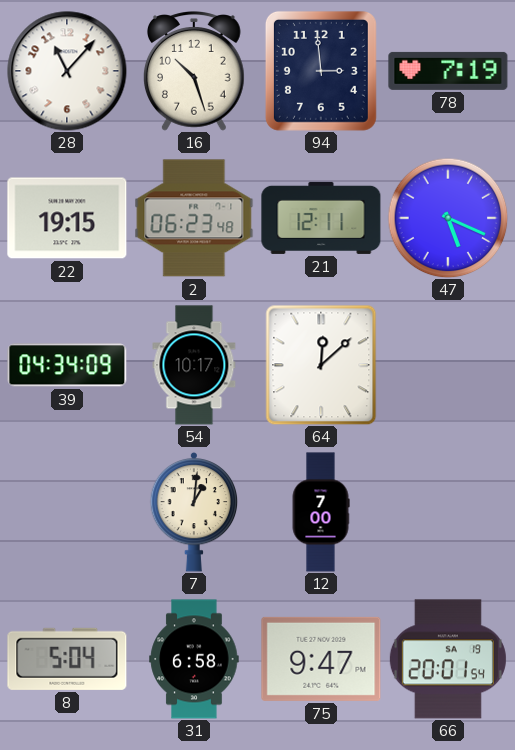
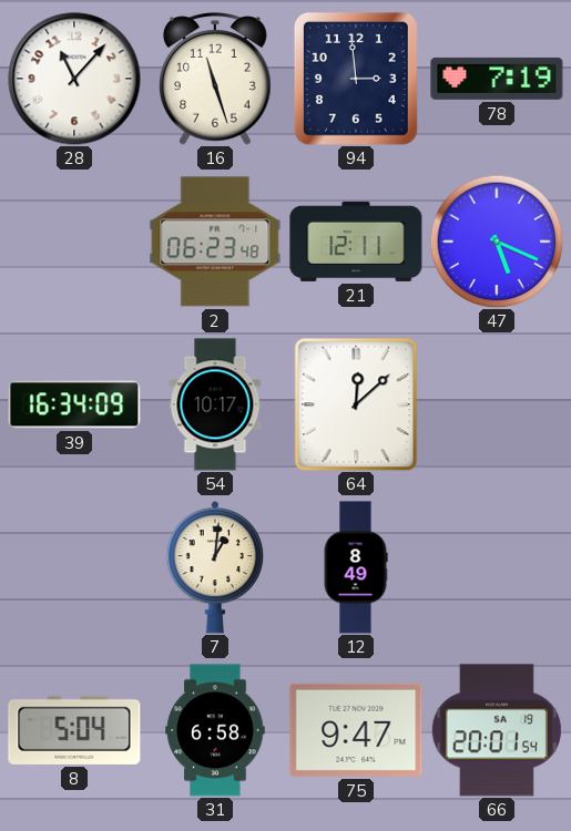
16: 10:27 -> 11:27 (216, 79)
22: 19:15 -> none (67, 218)
39: 04:34 -> 16:34 (74, 404)
12: 7:00 -> 8:49 (356, 567)
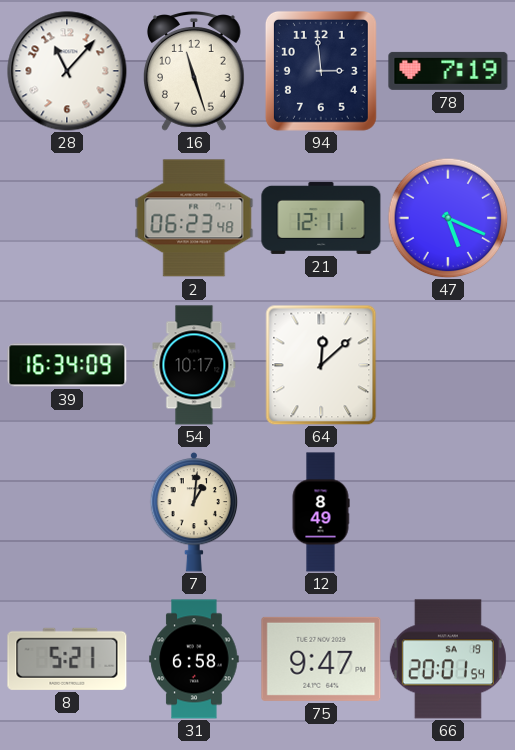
8: 5:04 -> 5:21 (67, 659)
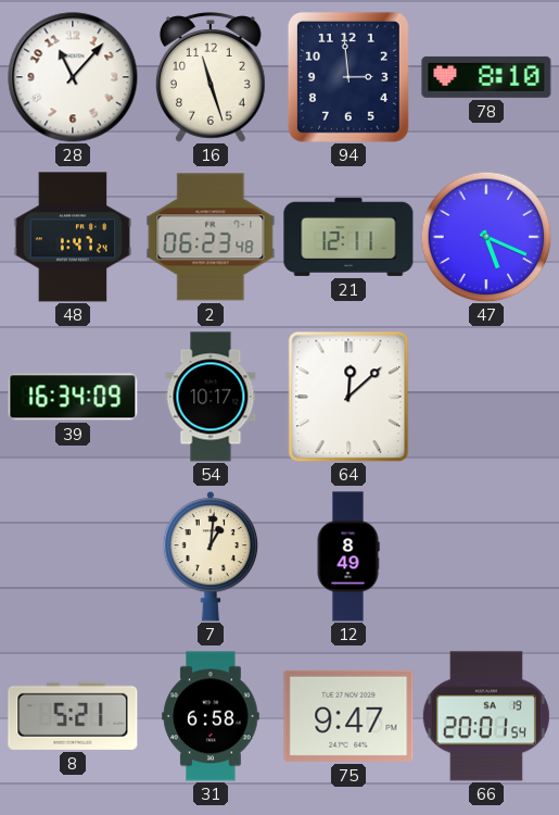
78: 7:19 -> 8:10 (486, 77)
48: none -> 1:47 (73, 237)
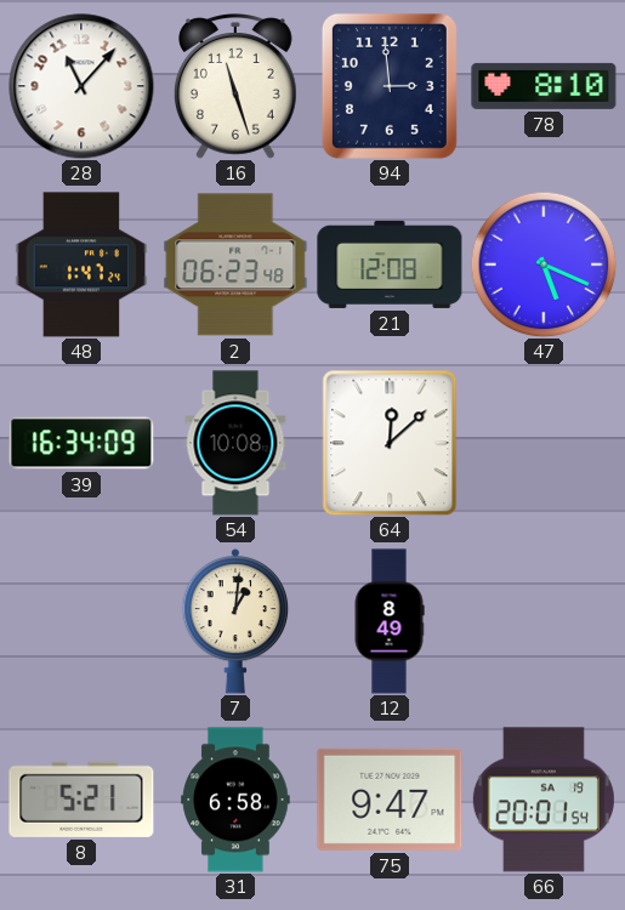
21: 12:11 -> 12:08 (390, 265)
54: 10:17 -> 10:08 (235, 443)
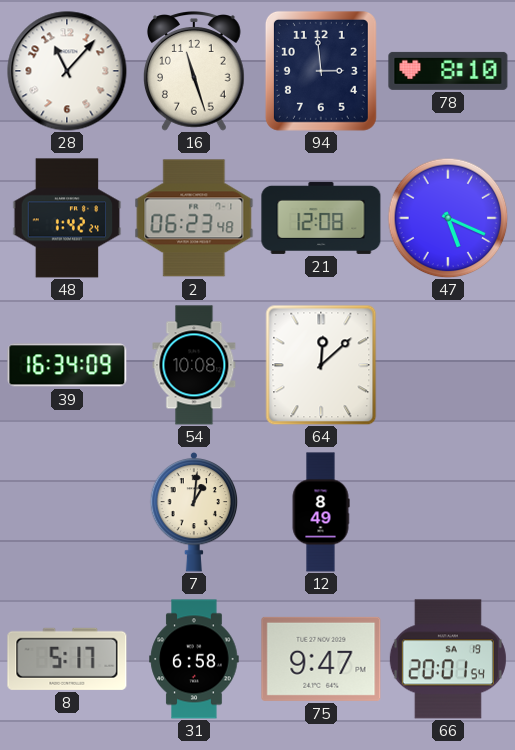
48: 1:47 -> 1:42 (67, 218)
8: 5:21 -> 5:17 (67, 659)
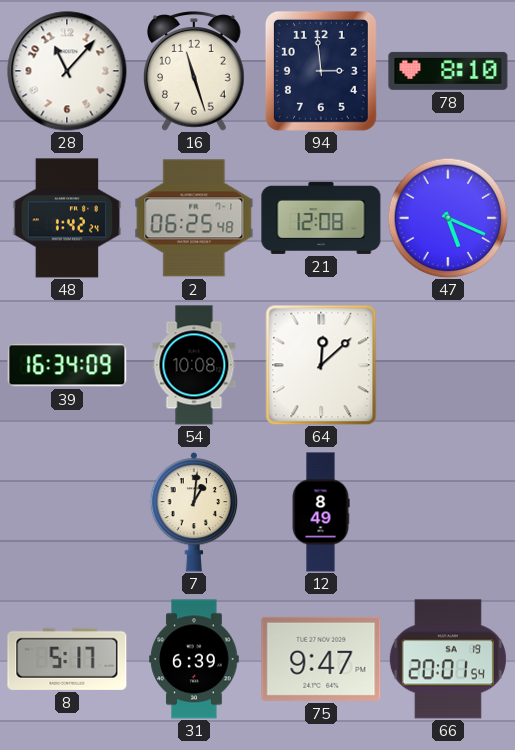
2: 06:23 -> 06:25 (194, 218)
31: 6:58 -> 6:39 (194, 659)
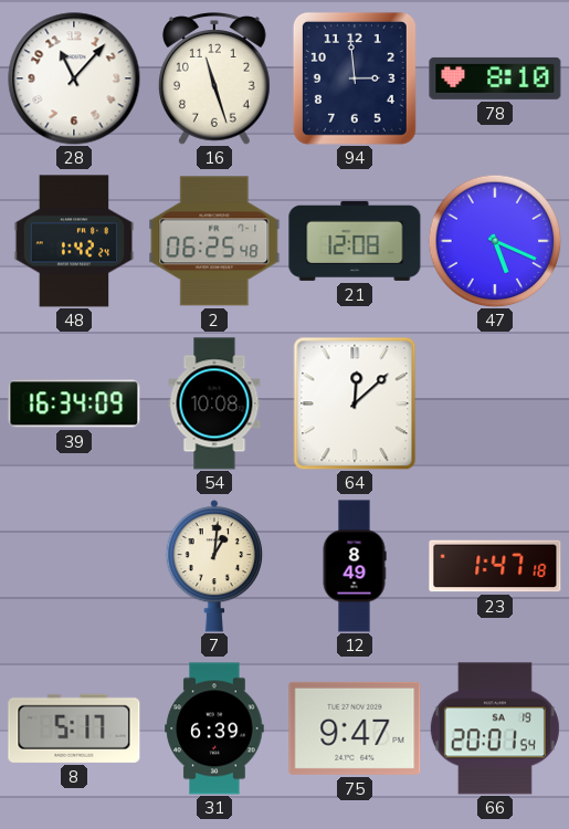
23: none -> 1:47 (495, 566)
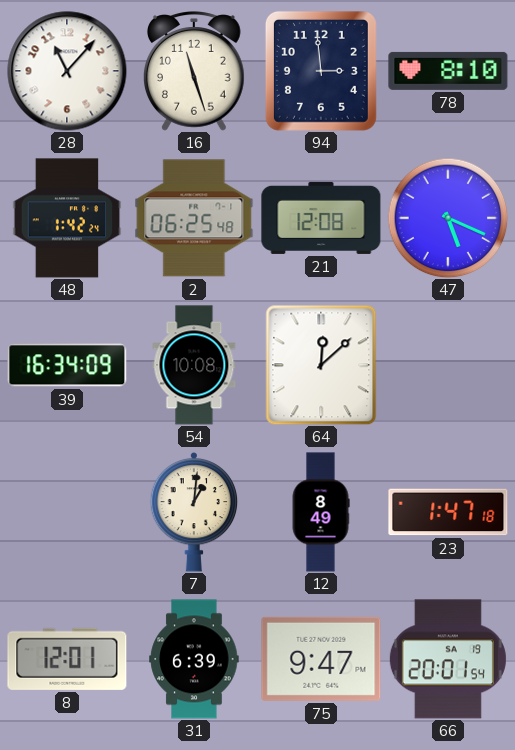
8: 5:17 -> 12:01 (67, 659)
